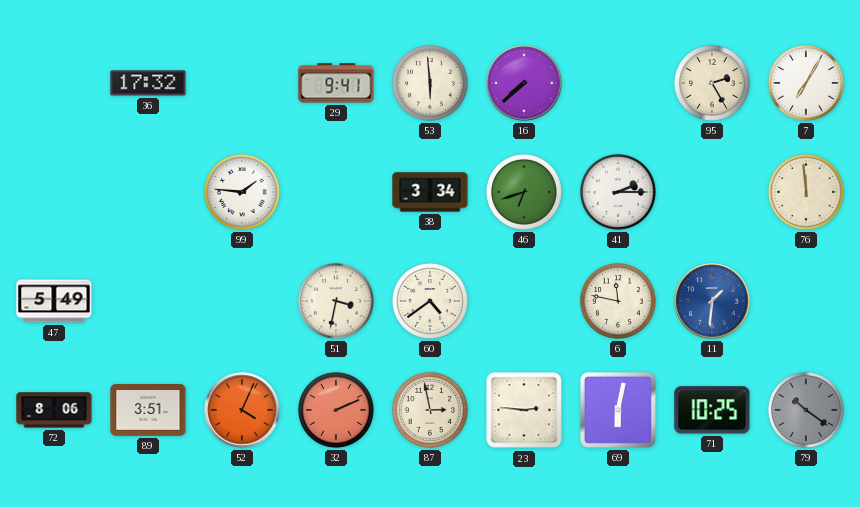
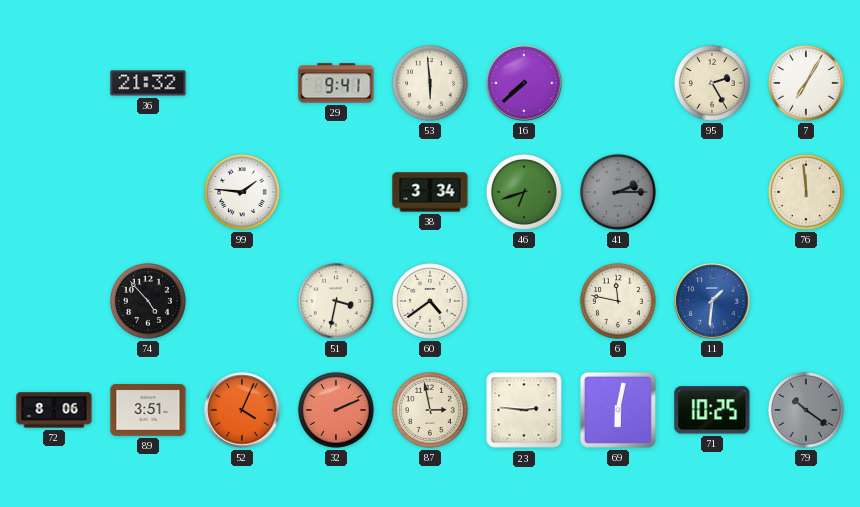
36: 17:32 -> 21:32 (148, 83)
41 dial: white -> grey (618, 192)
47: 5:49 -> none (54, 301)
74: none -> 4:53 (148, 301)
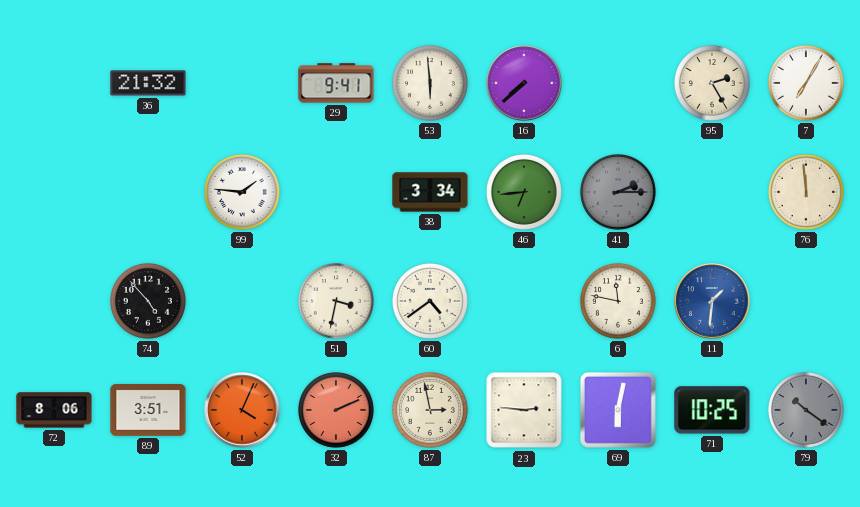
46: 6:42 -> 6:44 (524, 192)
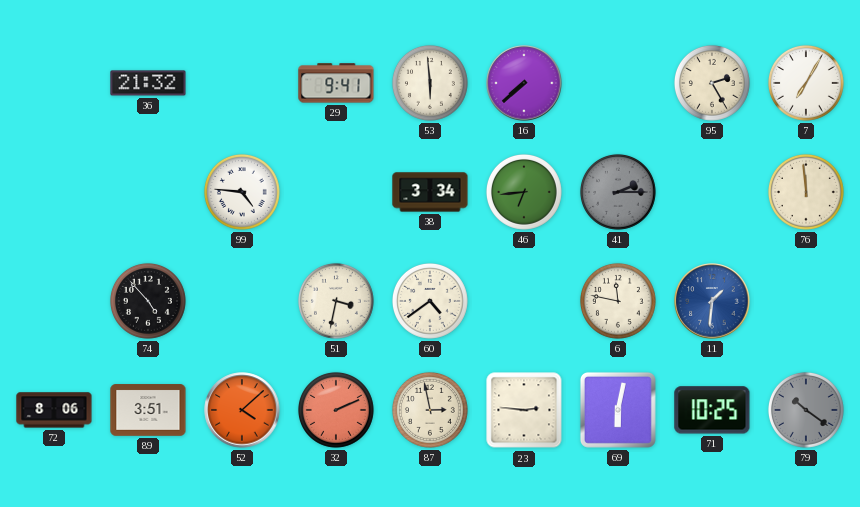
99: 1:46 -> 4:46 (242, 192)
52: 4:04 -> 4:08 (242, 410)
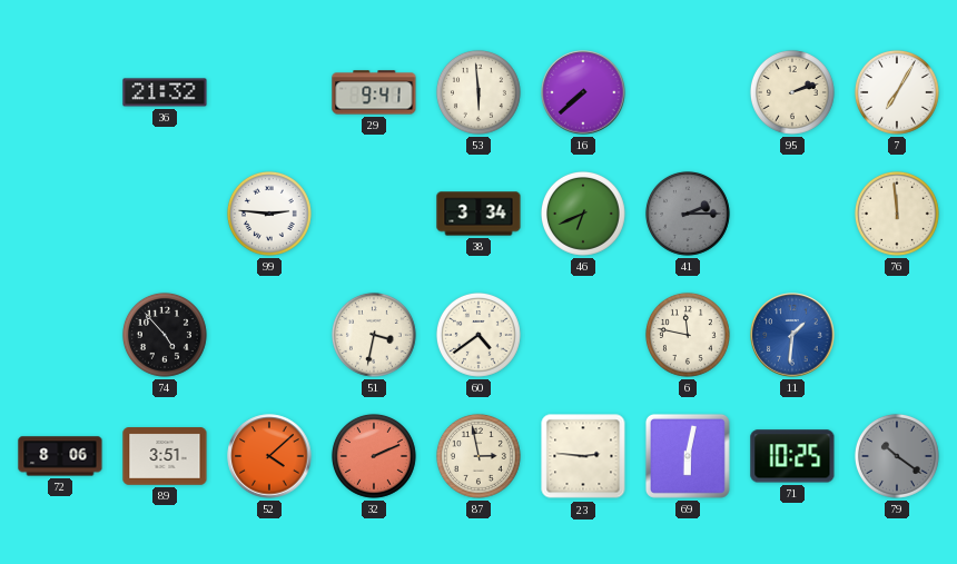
95: 2:25 -> 2:12 (792, 92)
99: 4:46 -> 2:46 (269, 214)
46: 6:44 -> 6:41 (583, 214)
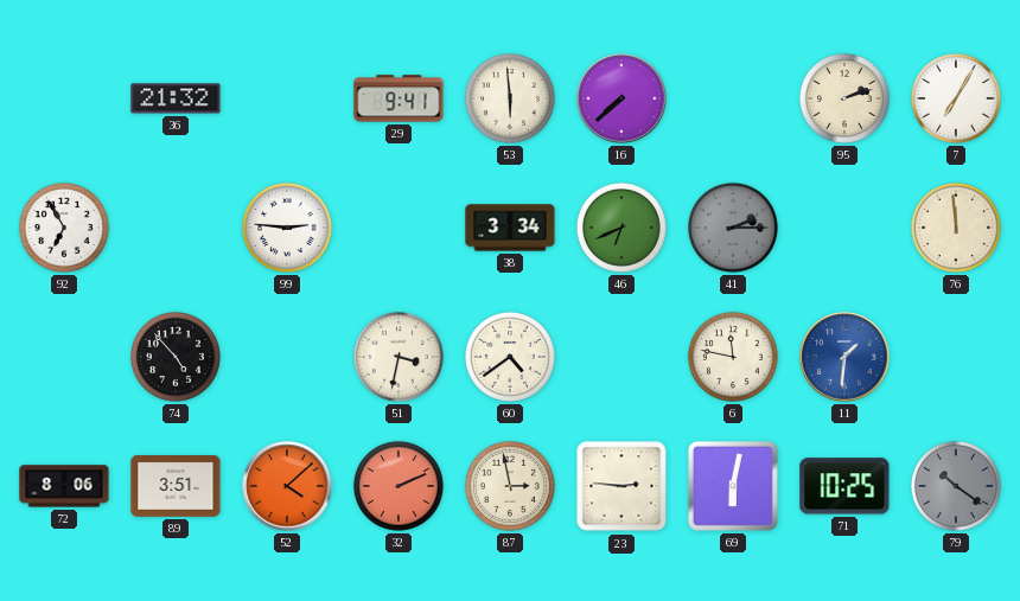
92: none -> 6:55 (64, 228)
